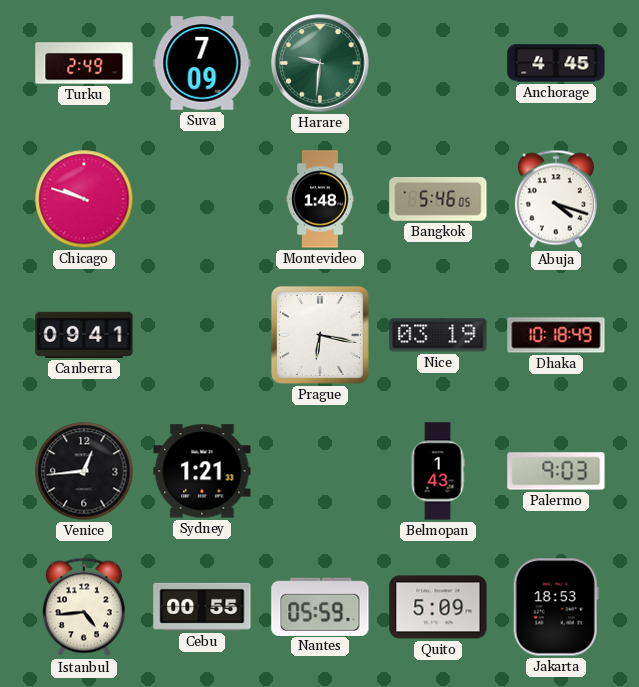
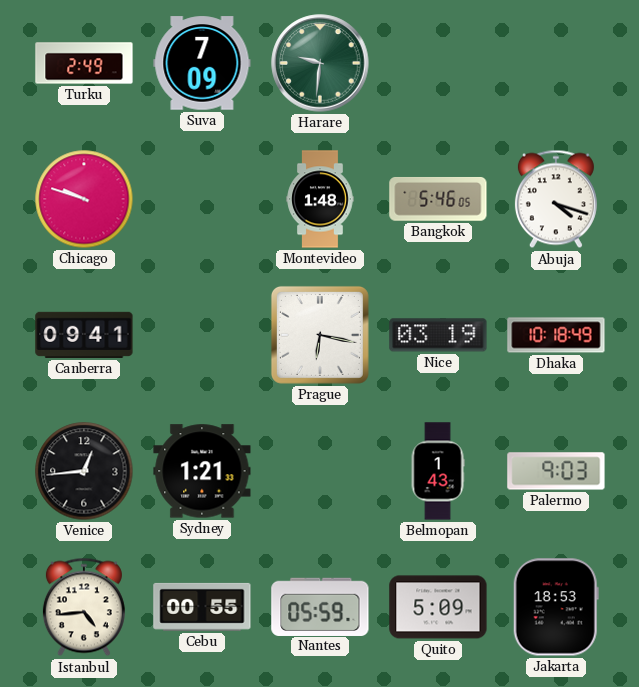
Anchorage: 4:45 -> none (556, 63)
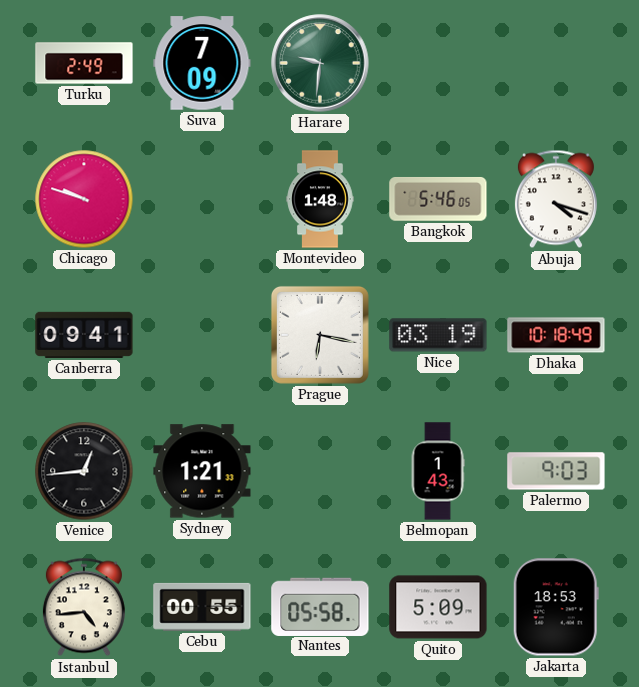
Nantes: 05:59 -> 05:58 (320, 606)
